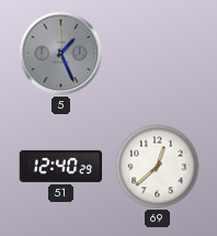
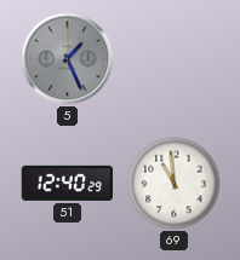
69: 12:38 -> 10:59 (175, 184)
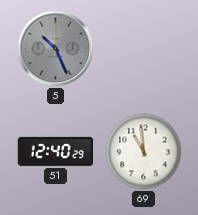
5: 1:26 -> 10:26 (56, 49)
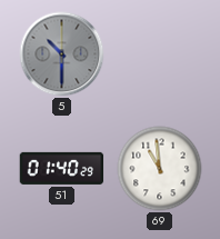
5: 10:26 -> 10:30 (62, 54)
51: 12:40 -> 01:40 (62, 168)
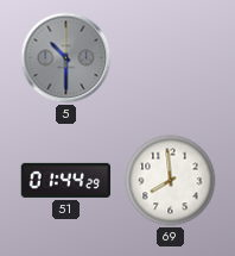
51: 01:40 -> 01:44 (66, 180)
69: 10:59 -> 7:59 (171, 181)
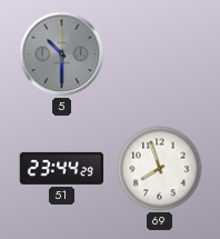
51: 01:44 -> 23:44 (62, 168)
69: 7:59 -> 7:57 (160, 169)
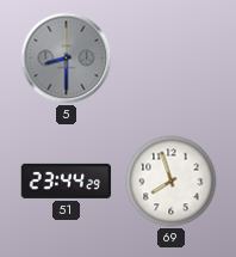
5: 10:30 -> 8:30 (67, 59)
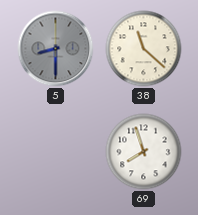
38: none -> 11:22 (144, 49)
51: 23:44 -> none (67, 180)
